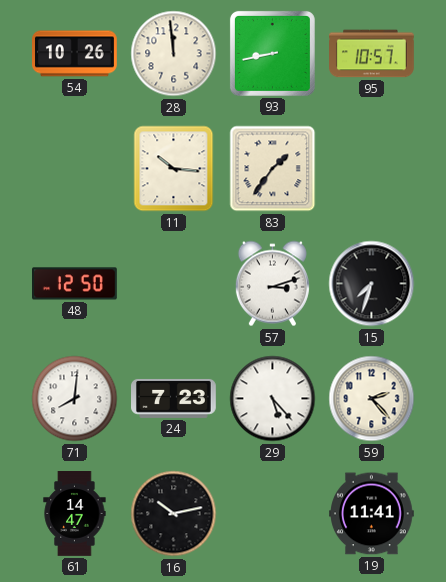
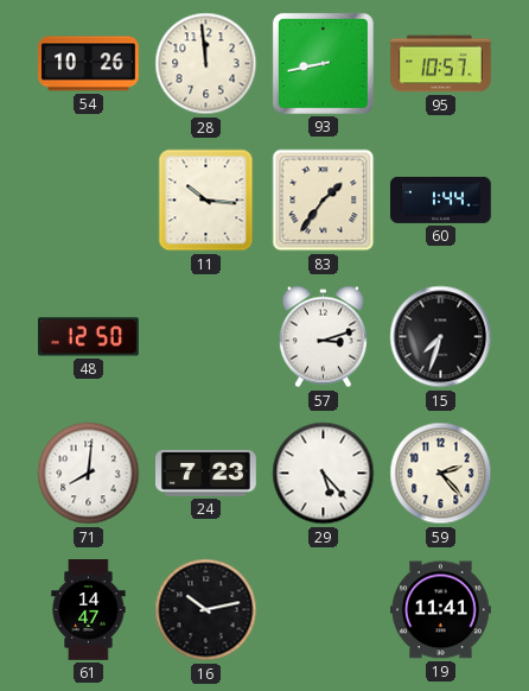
60: none -> 1:44 (441, 199)
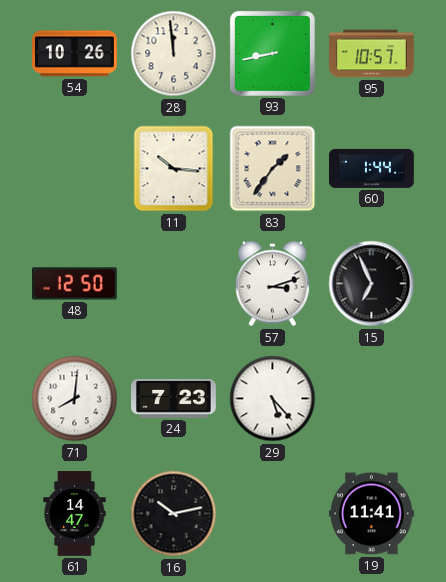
15: 7:33 -> 6:56 (372, 284)
59: 2:23 -> none (441, 474)
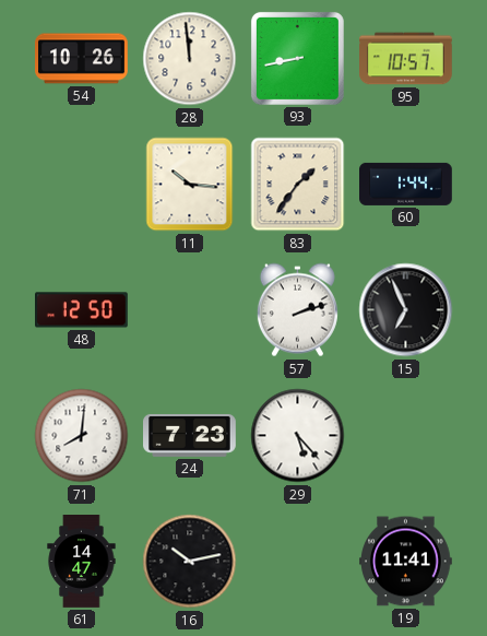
57: 3:12 -> 2:12 (297, 310)
